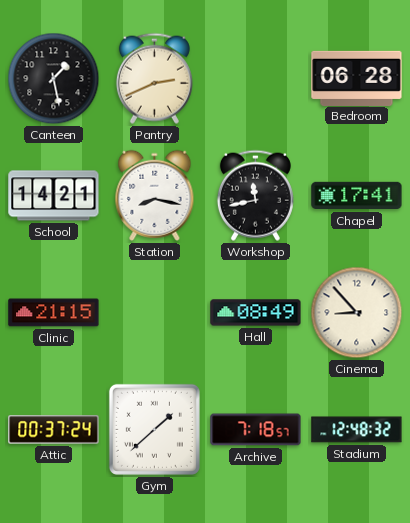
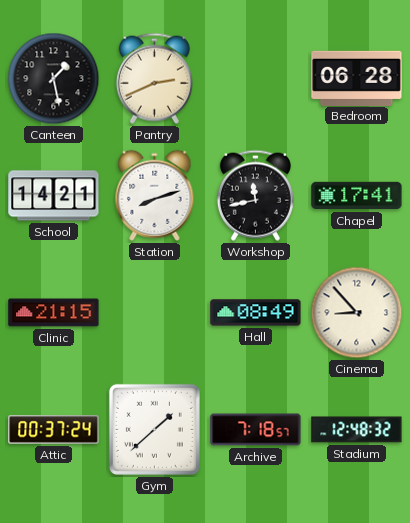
Station: 8:17 -> 8:12 (155, 195)
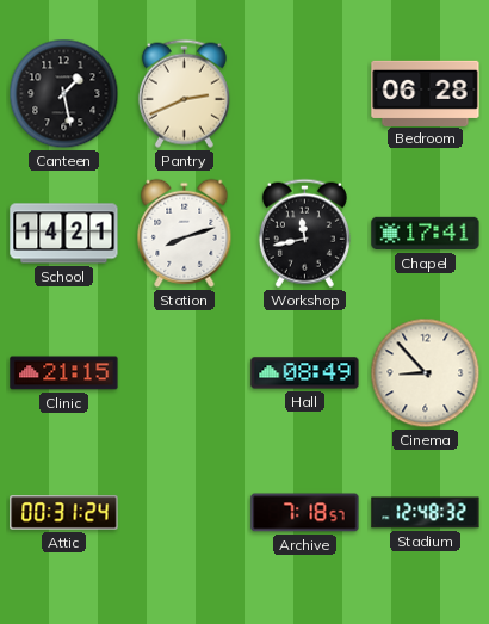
Attic: 00:37 -> 00:31 (64, 513)
Gym: 1:38 -> none (154, 429)
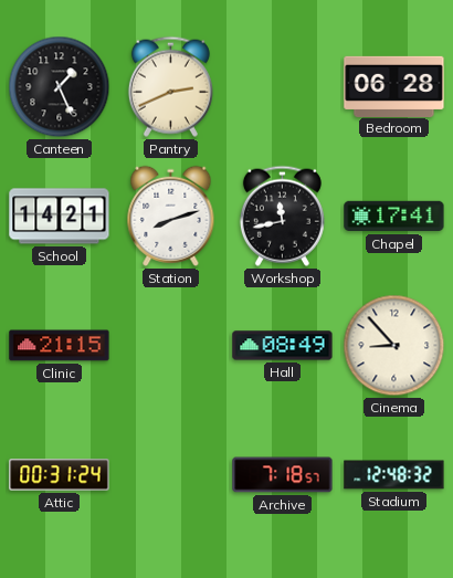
Canteen: 1:28 -> 1:26 (60, 87)
